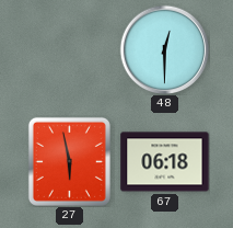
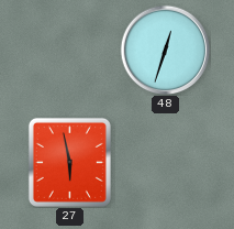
48: 12:30 -> 12:33 (165, 50)
67: 06:18 -> none (165, 162)
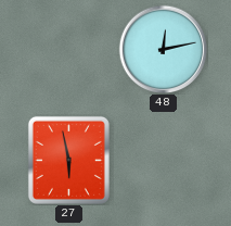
48: 12:33 -> 12:13 (163, 49)
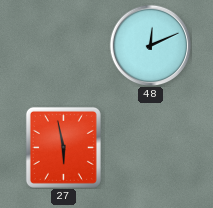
48: 12:13 -> 12:11 (150, 45)
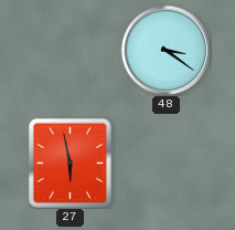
48: 12:11 -> 3:21 (165, 50)
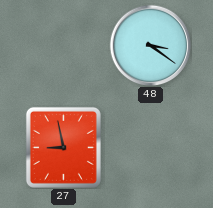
27: 5:58 -> 8:58 (63, 147)
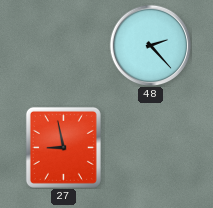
48: 3:21 -> 2:23 (150, 45)
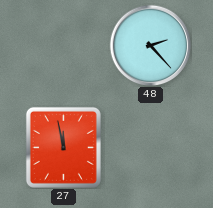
27: 8:58 -> 11:58 (63, 147)
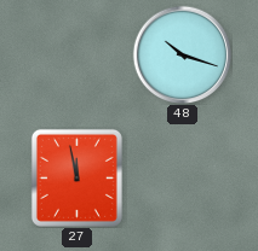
48: 2:23 -> 10:18 (182, 54)
